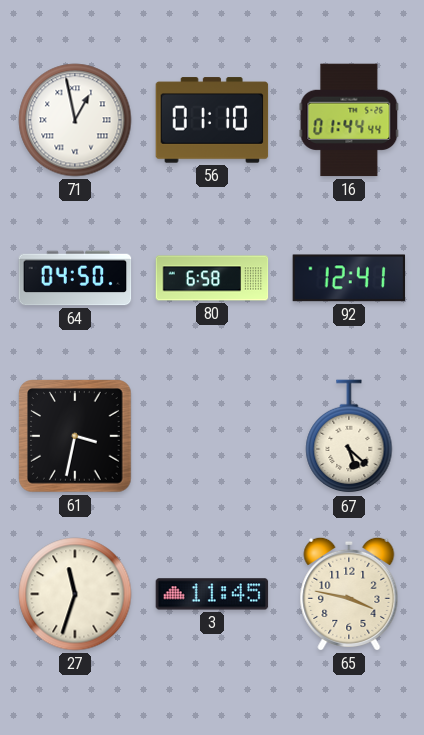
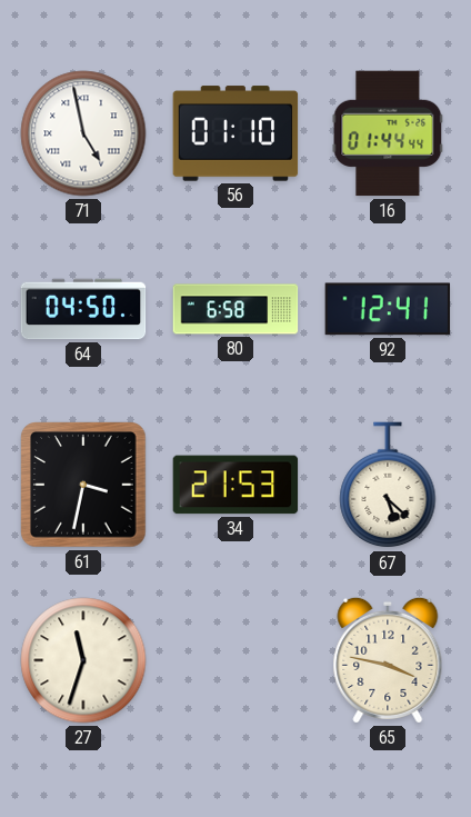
71: 12:58 -> 4:58 (83, 133)
34: none -> 21:53 (235, 485)
3: 11:45 -> none (212, 594)
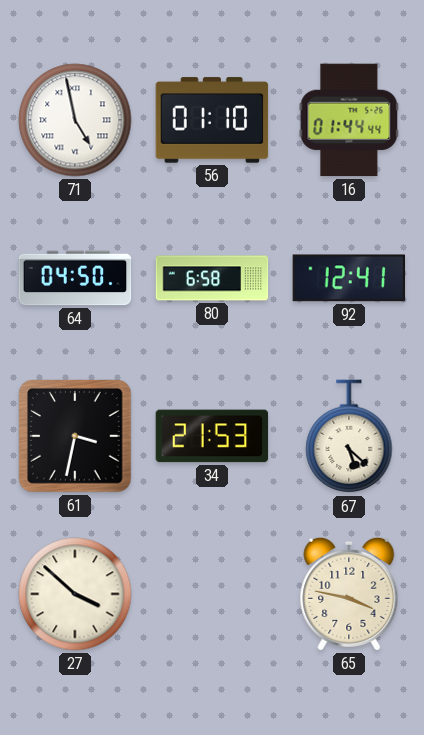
27: 11:33 -> 3:52 (75, 594)
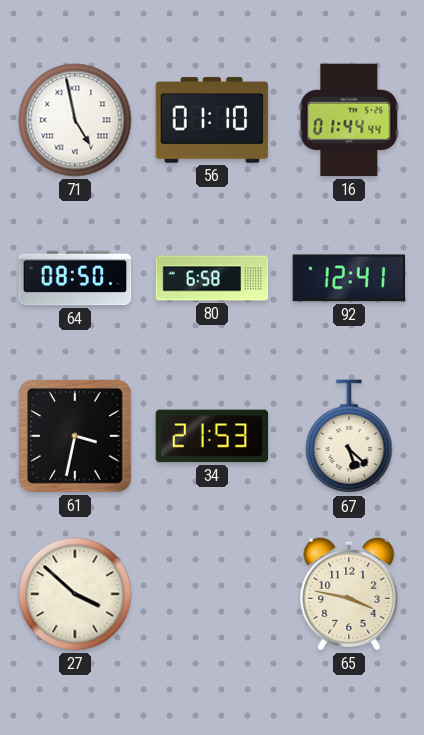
64: 04:50 -> 08:50 (75, 278)
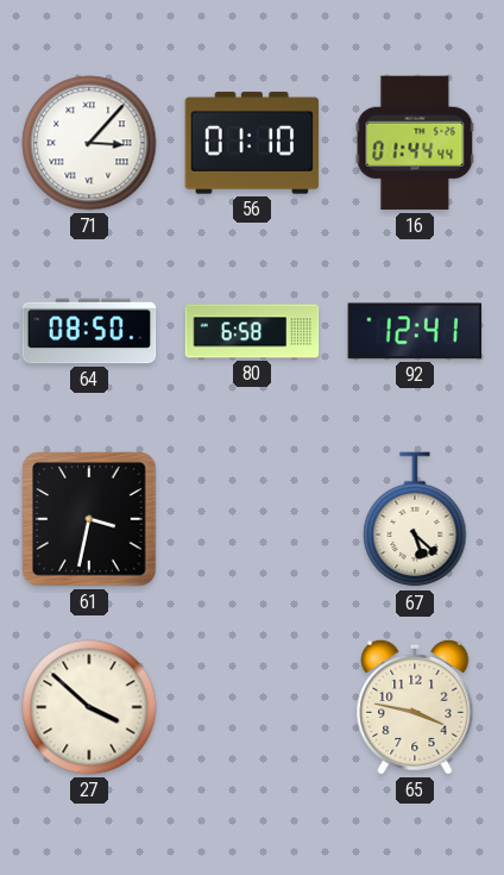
71: 4:58 -> 3:07 (89, 143)
34: 21:53 -> none (212, 436)
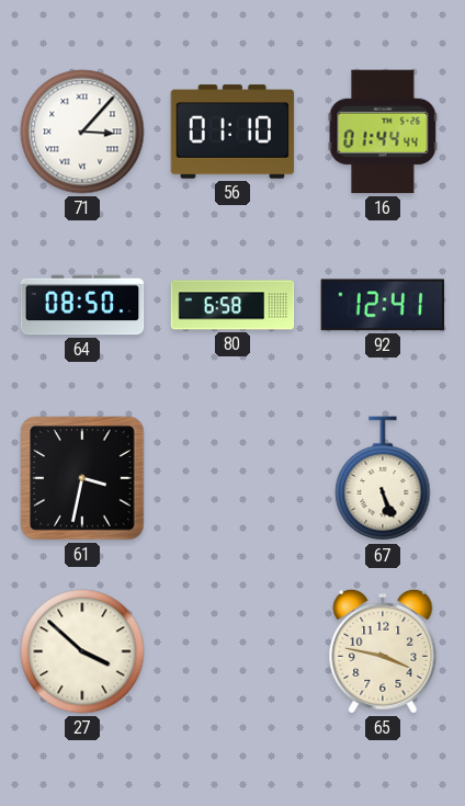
67: 5:22 -> 5:26 (383, 479)
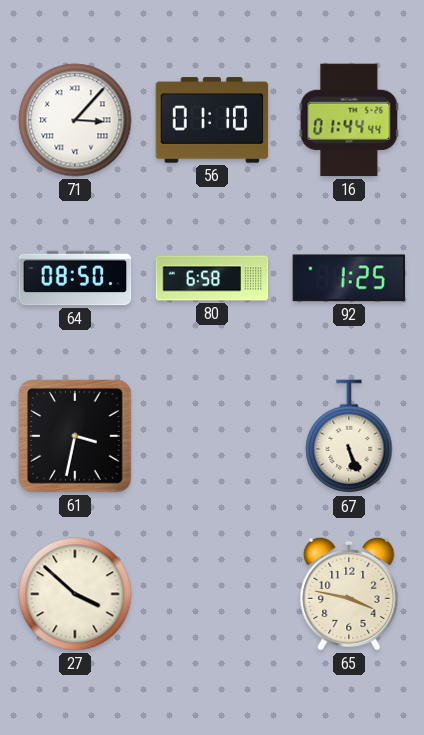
92: 12:41 -> 1:25 (349, 278)
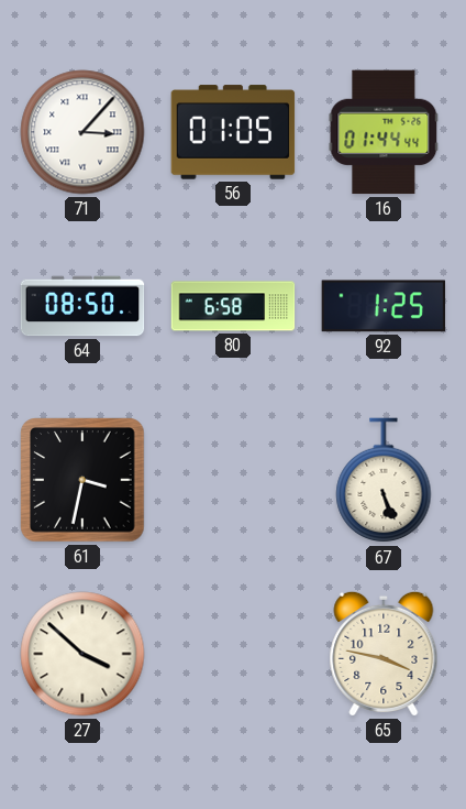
56: 01:10 -> 01:05 (233, 132)
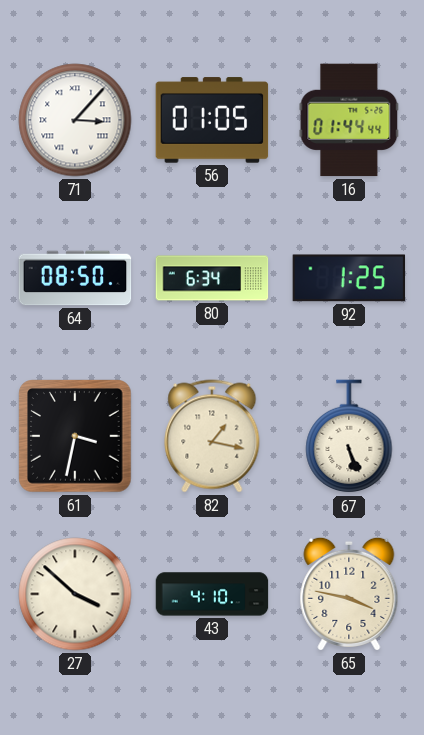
80: 6:58 -> 6:34 (212, 278)
82: none -> 1:17 (212, 436)
43: none -> 4:10 (212, 594)
